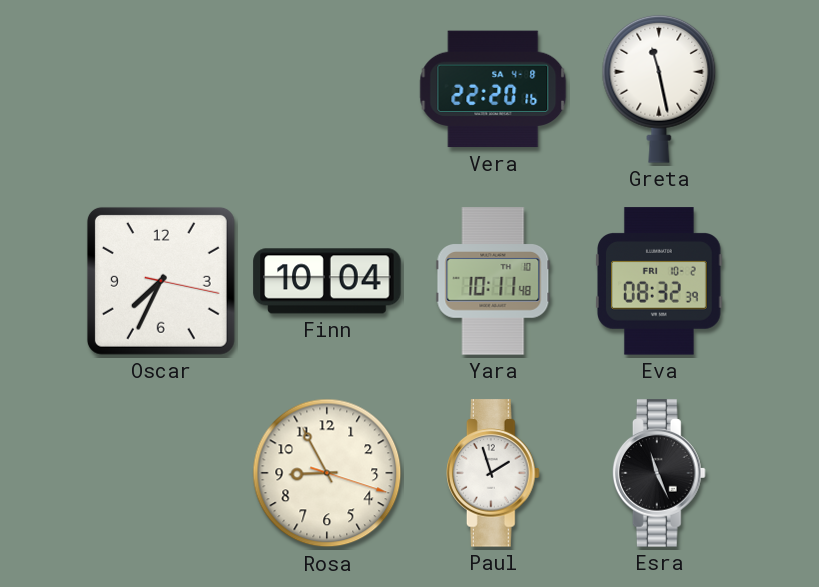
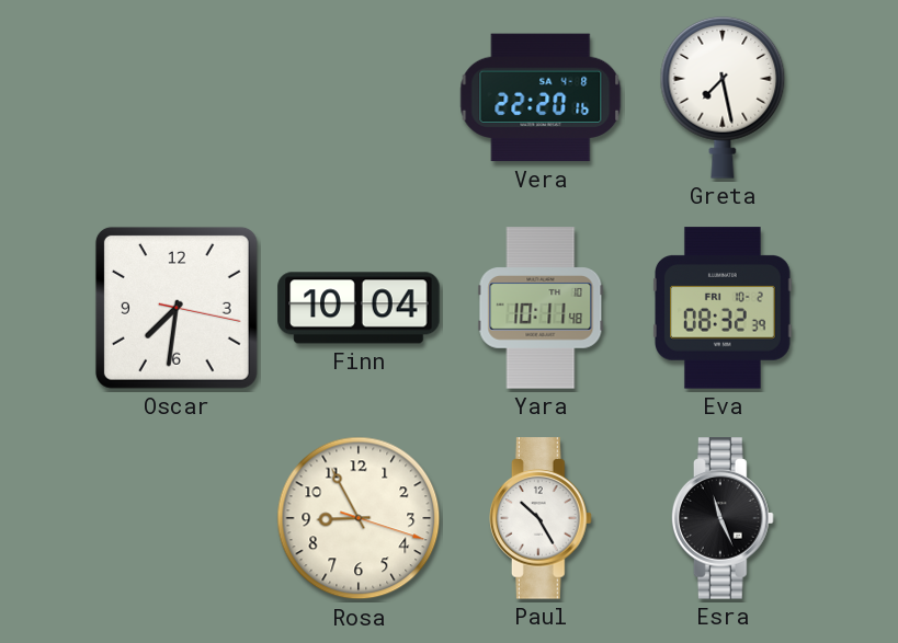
Greta: 11:28 -> 7:28 (723, 97)
Oscar: 7:34 -> 7:31 (177, 308)
Paul: 1:57 -> 10:25 (542, 518)
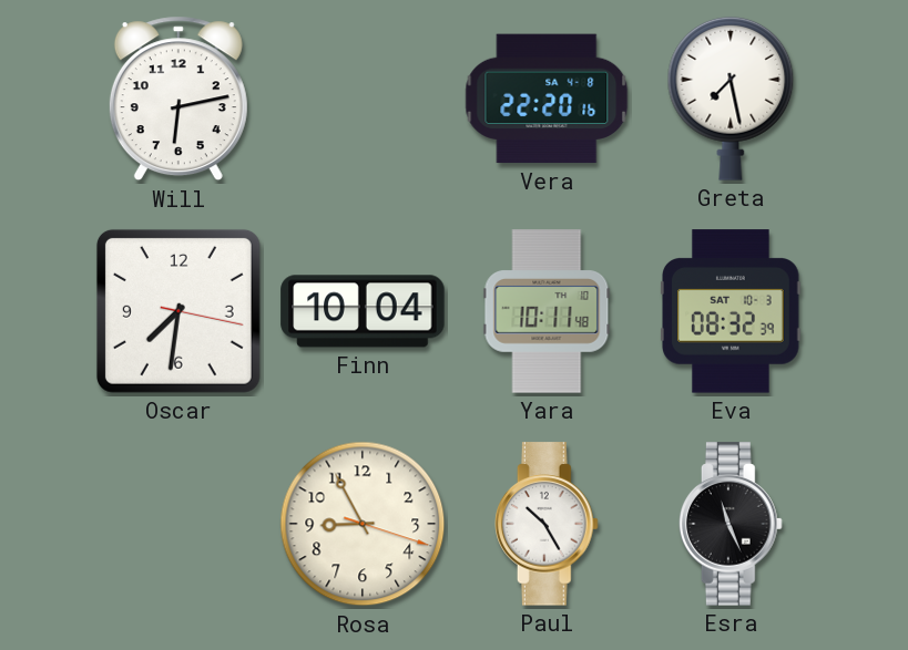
Will: none -> 6:13 (178, 99)
Eva date: FRI 10-2 -> SAT 10-3 (732, 311)
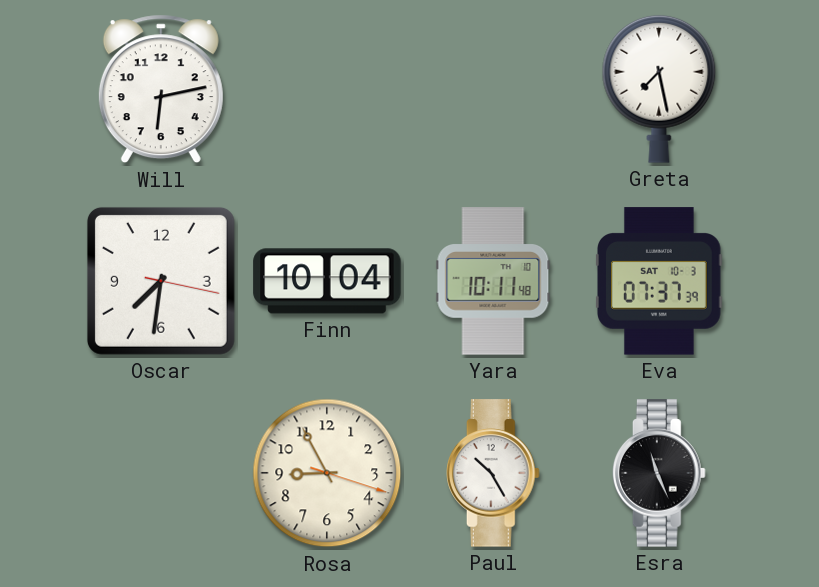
Vera: 22:20 -> none (547, 99)
Eva: 08:32 -> 07:37 (660, 281)
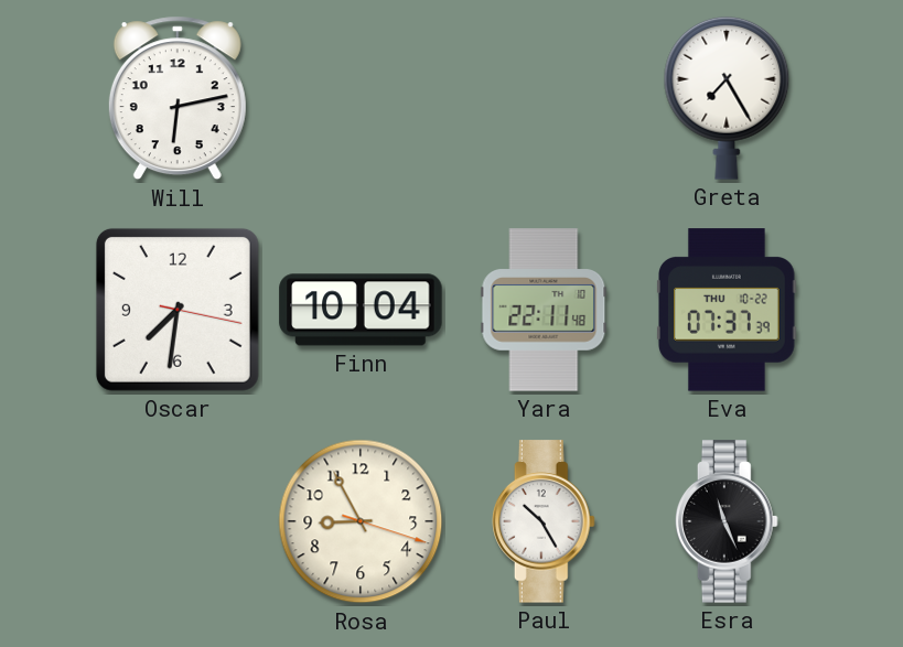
Greta: 7:28 -> 7:25 (727, 98)
Yara: 10:11 -> 22:11 (544, 310)
Eva date: SAT 10-3 -> THU 10-22 (728, 310)
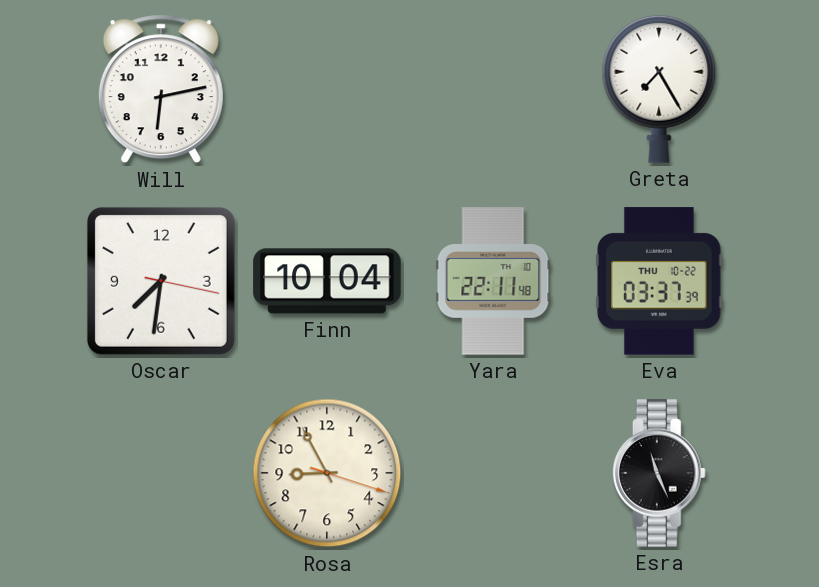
Eva: 07:37 -> 03:37 (660, 281)
Paul: 10:25 -> none (545, 521)
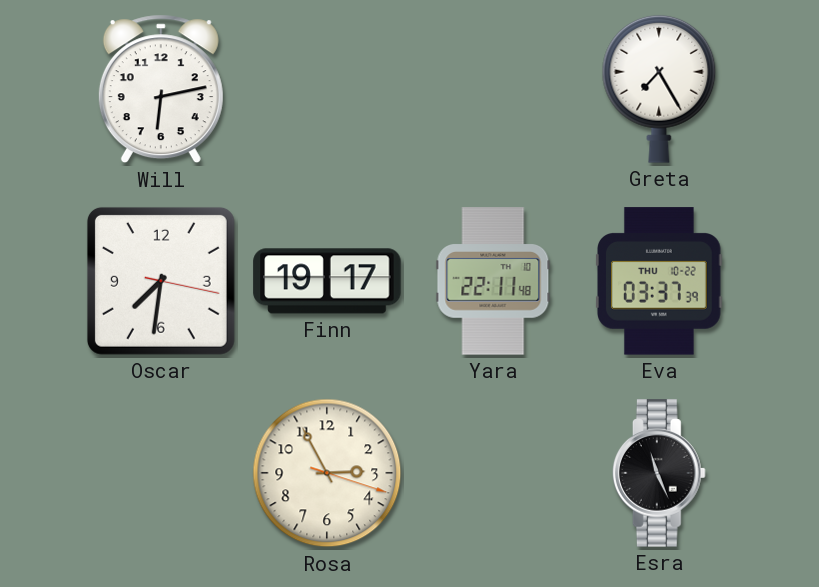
Finn: 10:04 -> 19:17 (327, 281)
Rosa: 8:55 -> 2:55 (327, 473)
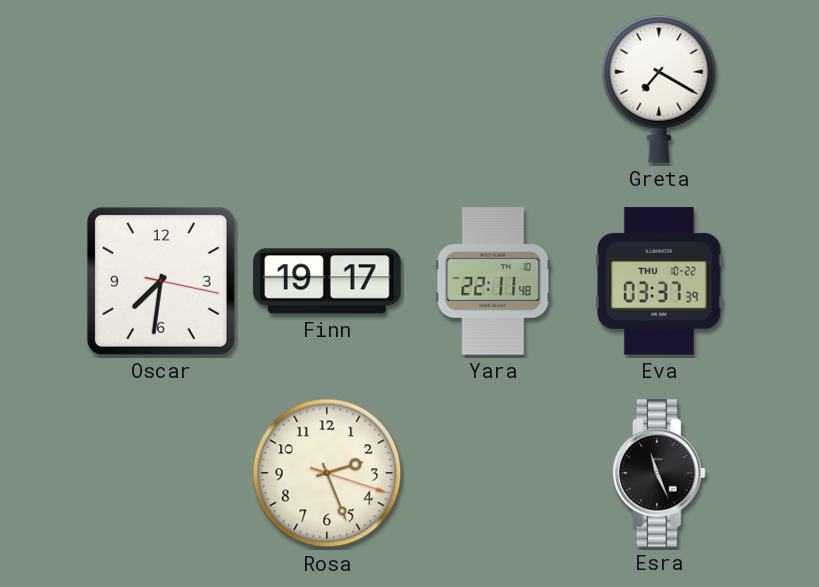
Will: 6:13 -> none (161, 89)
Greta: 7:25 -> 7:20 (659, 89)
Rosa: 2:55 -> 2:26 (327, 473)
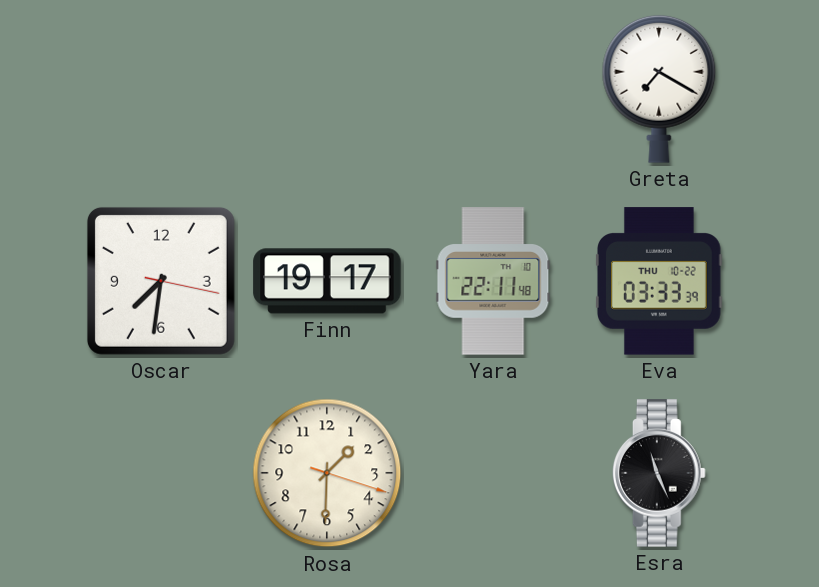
Eva: 03:37 -> 03:33 (660, 281)
Rosa: 2:26 -> 1:30 (327, 473)
